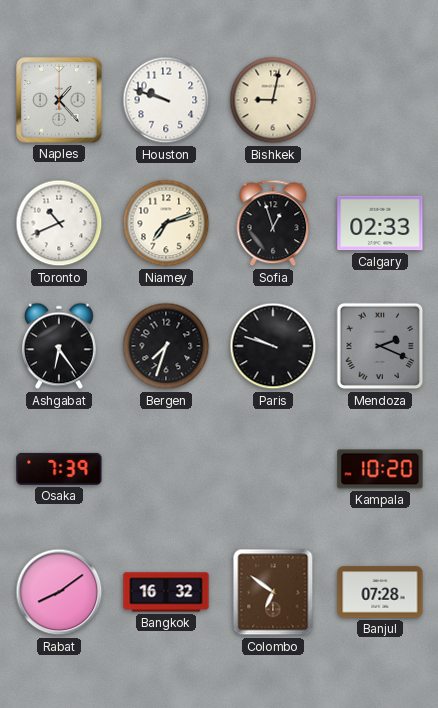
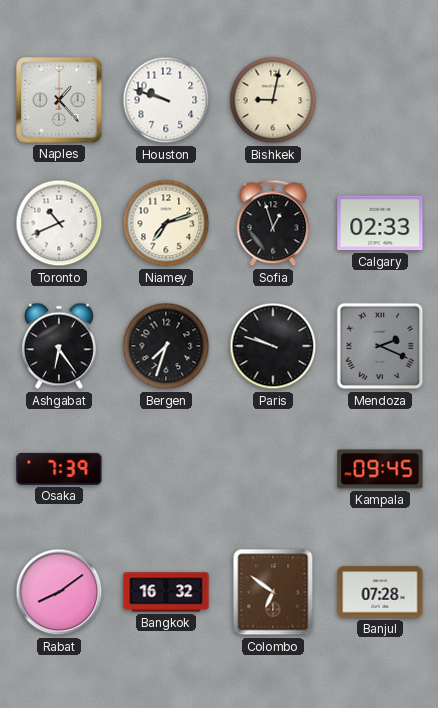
Kampala: 10:20 -> 09:45 (380, 469)
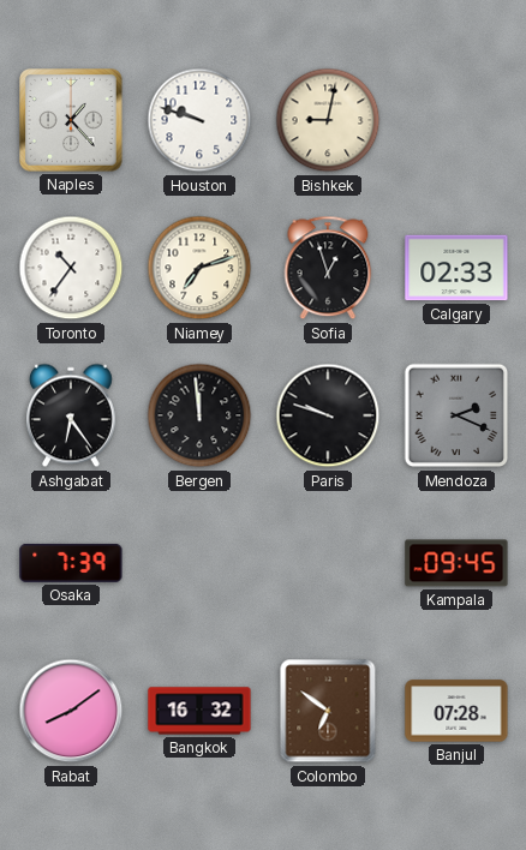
Toronto: 10:41 -> 10:36 (71, 268)
Bergen: 7:33 -> 11:59 (199, 415)
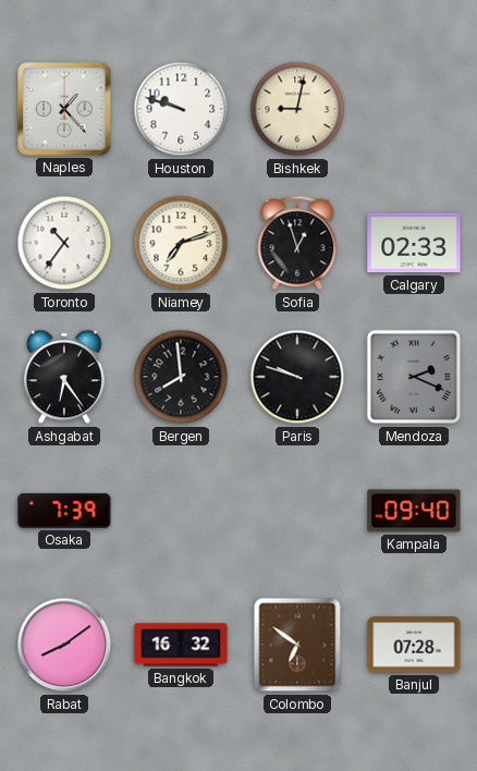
Bergen: 11:59 -> 7:59 (181, 377)
Kampala: 09:45 -> 09:40 (414, 511)
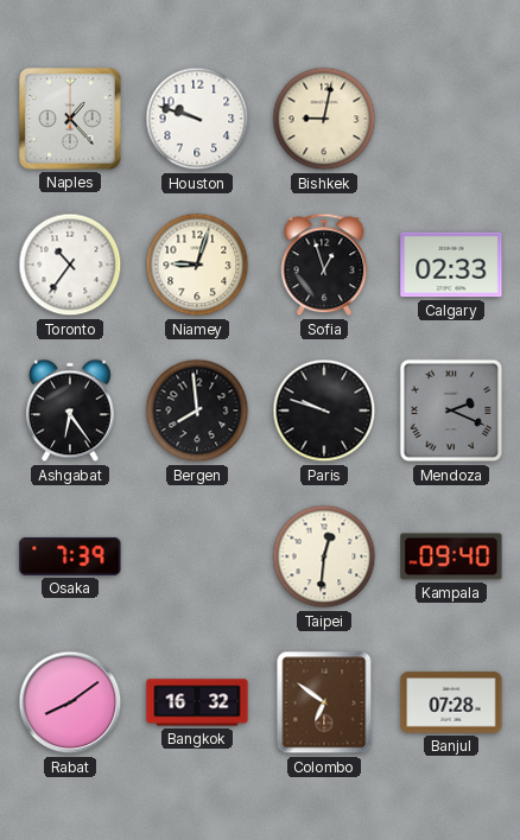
Niamey: 7:12 -> 9:03 (197, 265)
Taipei: none -> 12:31 (324, 556)
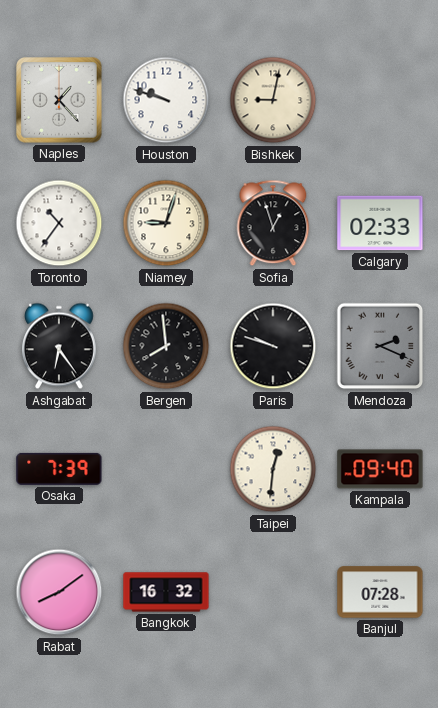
Colombo: 6:51 -> none (324, 702)
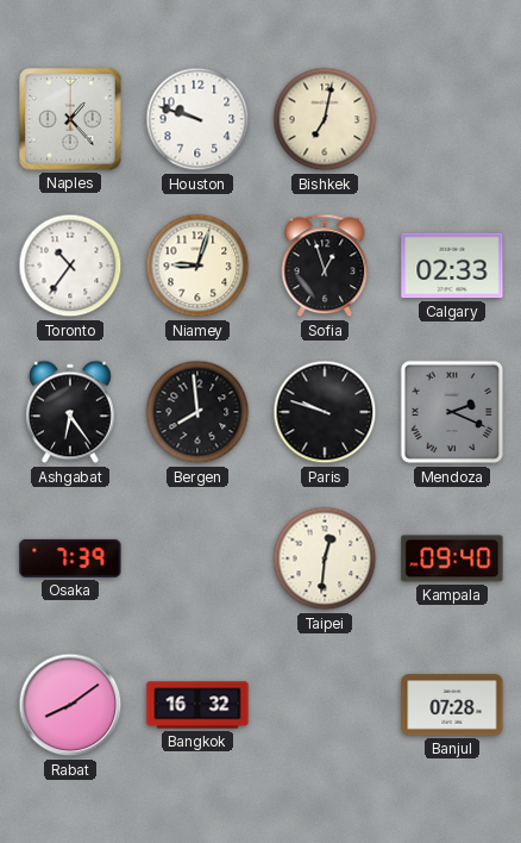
Bishkek: 9:02 -> 7:02 (325, 119)
